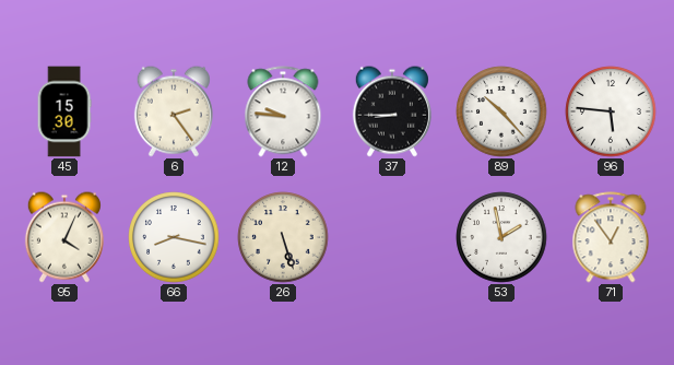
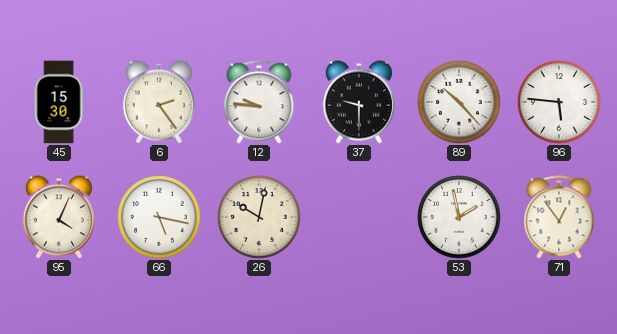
37: 8:45 -> 9:30 (359, 102)
66: 8:17 -> 5:17 (159, 217)
26: 5:27 -> 10:02 (259, 217)
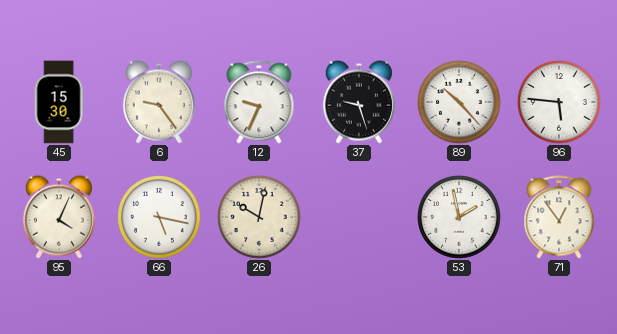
6: 2:24 -> 9:24 (159, 102)
12: 9:46 -> 9:34 (259, 102)
37: 9:30 -> 9:27 (359, 102)
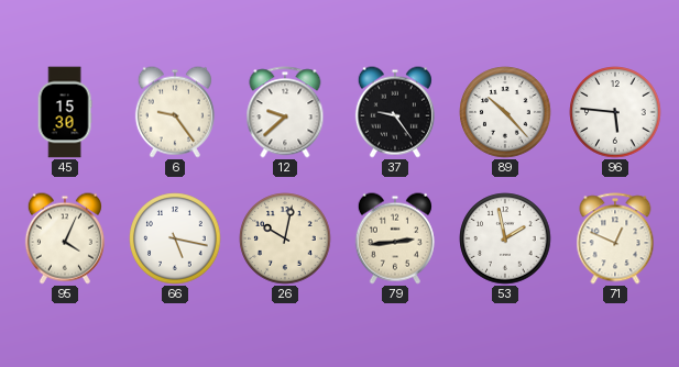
12: 9:34 -> 9:38 (285, 112)
37: 9:27 -> 9:24 (395, 112)
79: none -> 2:44 (395, 238)
71: 12:54 -> 12:49 (615, 238)
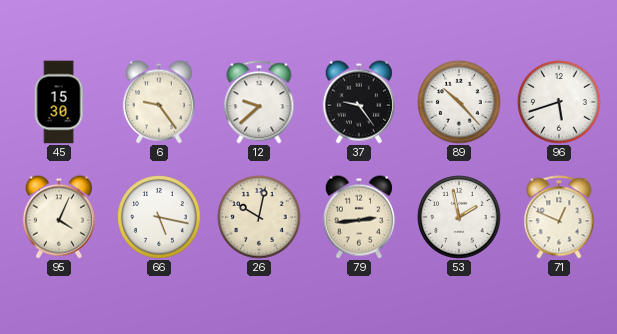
96: 5:46 -> 5:42 (559, 102)
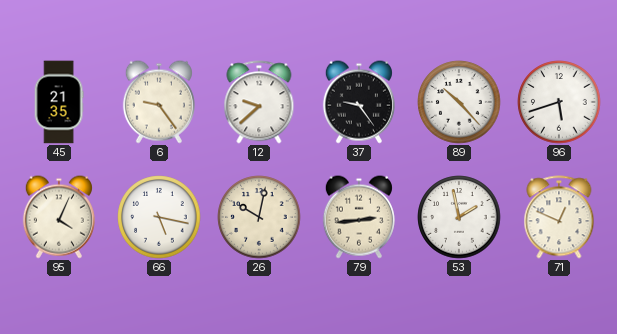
45: 15:30 -> 21:35 (59, 102)
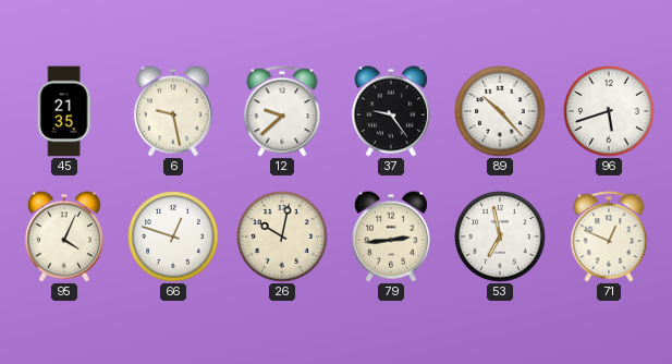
6: 9:24 -> 9:28 (173, 111)
66: 5:17 -> 12:48 (173, 236)
53: 1:58 -> 6:58 (500, 236)
